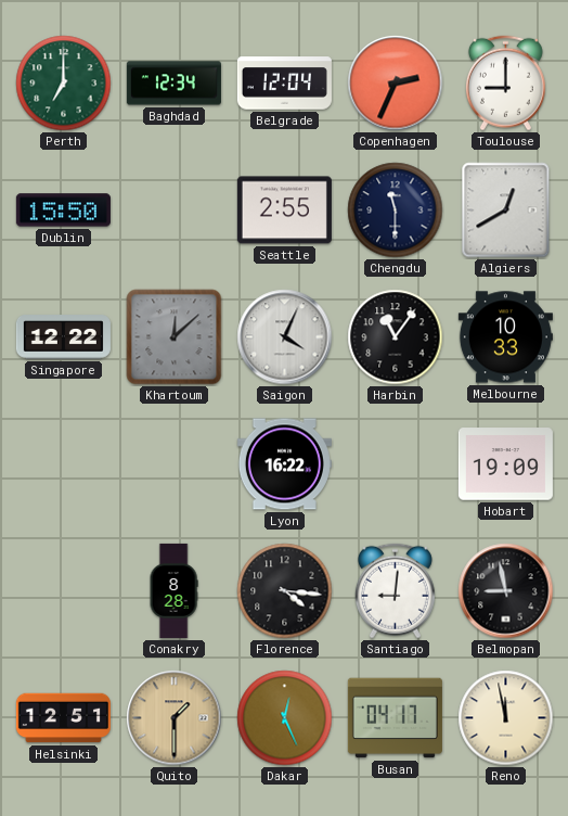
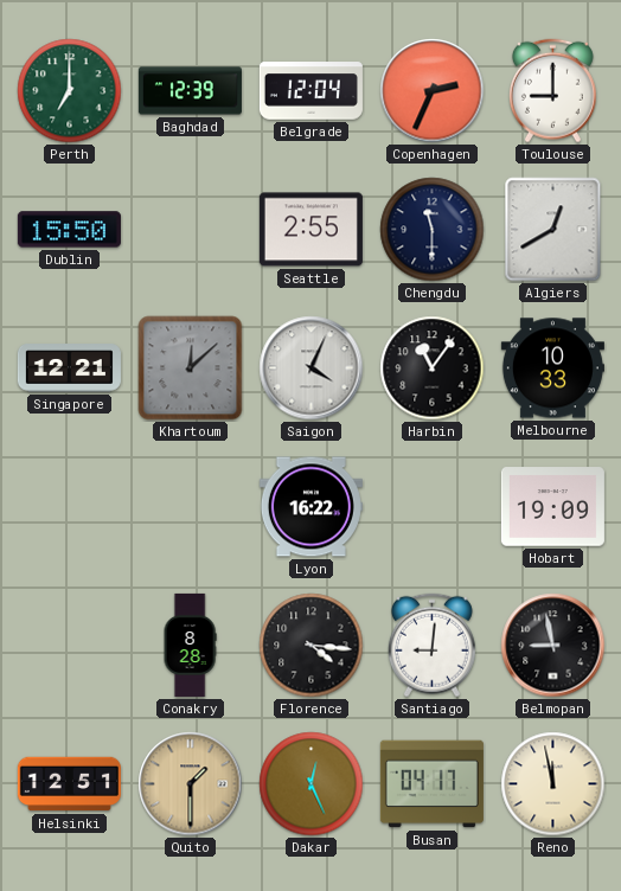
Baghdad: 12:34 -> 12:39 (190, 91)
Singapore: 12:22 -> 12:21 (69, 368)
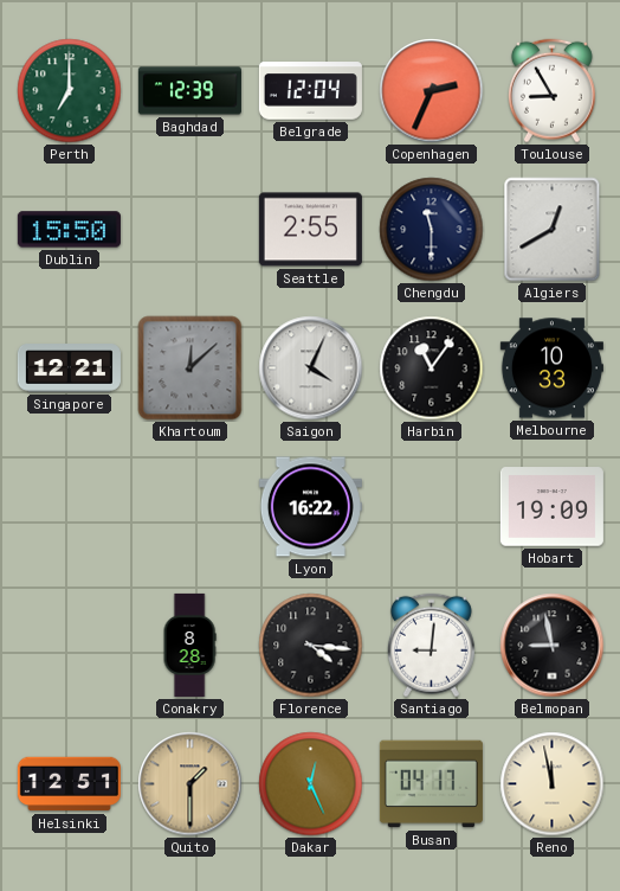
Toulouse: 9:00 -> 8:55 (551, 91)
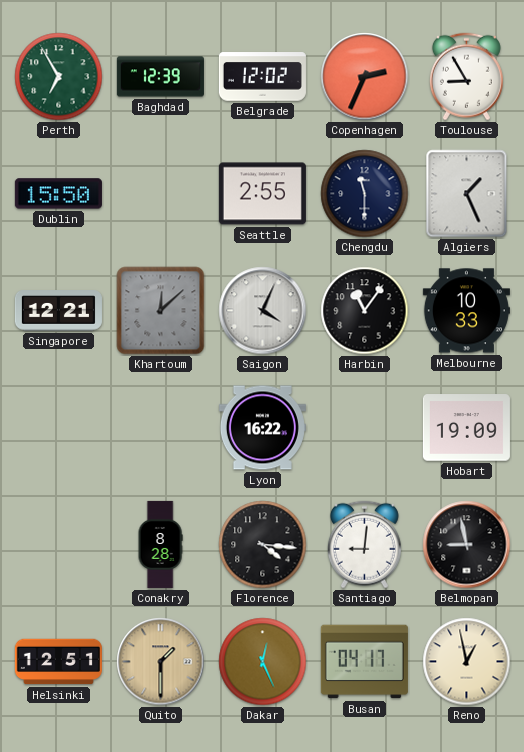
Perth: 7:00 -> 6:55 (59, 77)
Belgrade: 12:04 -> 12:02 (262, 77)
Algiers: 12:40 -> 1:26 (467, 194)
Reno: 11:58 -> 12:58 (467, 662)
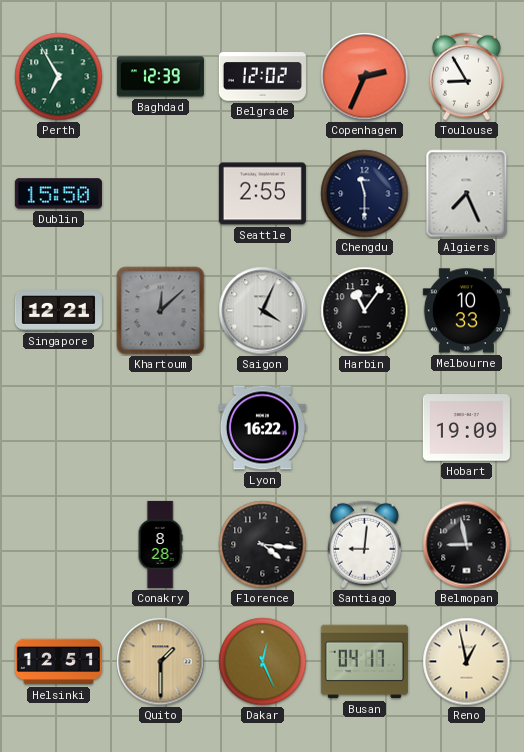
Algiers: 1:26 -> 7:26 (467, 194)
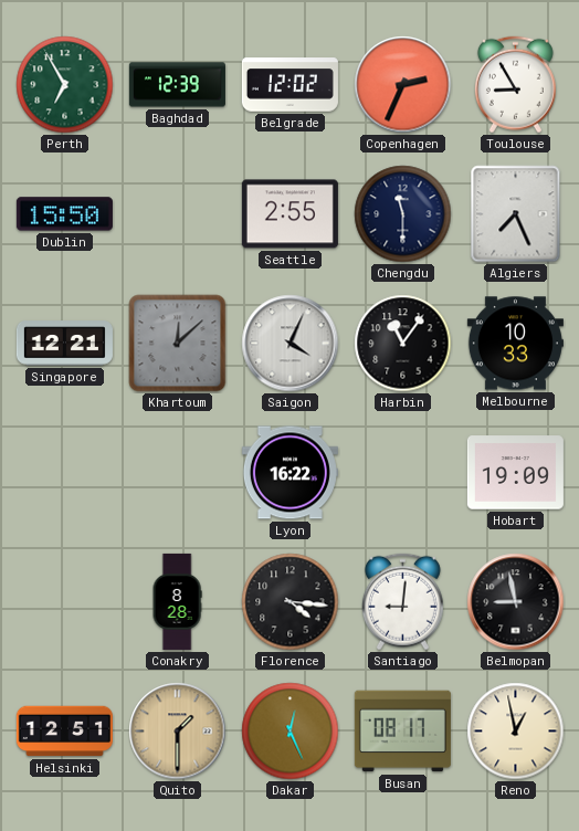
Busan: 04:17 -> 08:17 (402, 732)
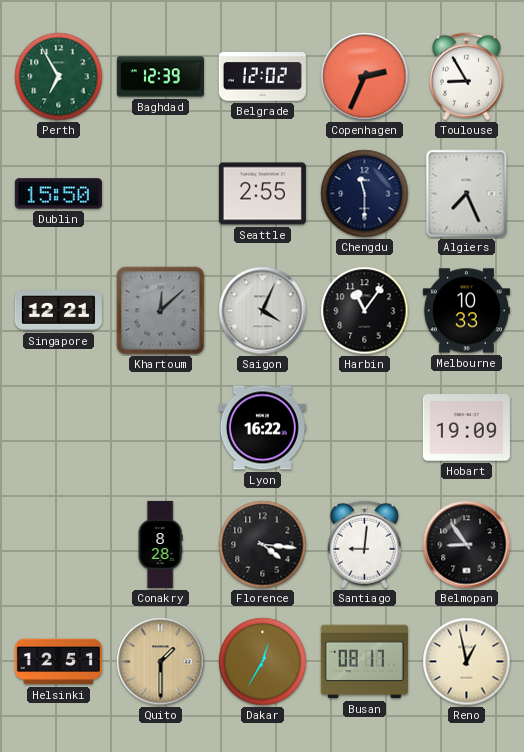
Belmopan: 8:58 -> 8:54 (467, 545)
Dakar: 12:26 -> 12:35 (263, 662)
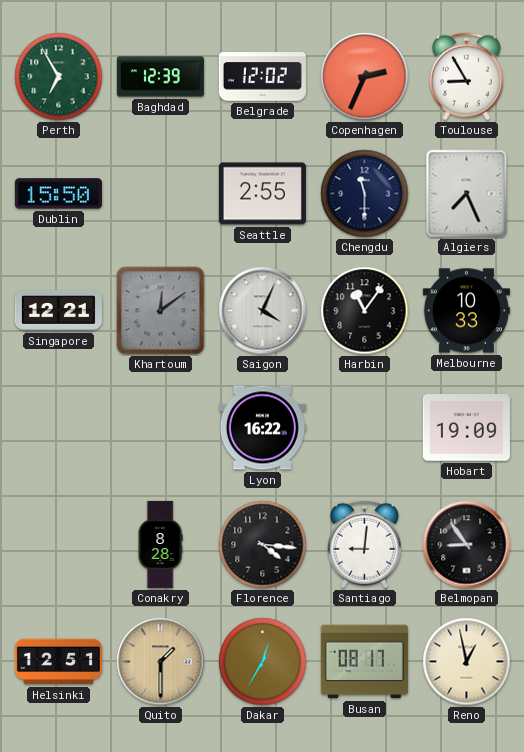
Khartoum: 12:08 -> 12:09 (161, 311)
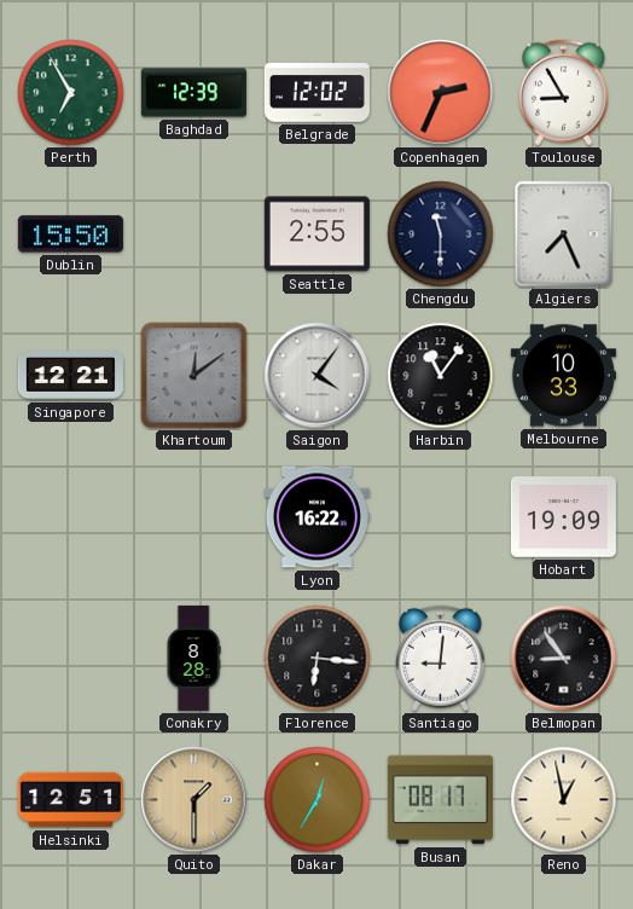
Saigon: 4:04 -> 4:06 (318, 376)
Florence: 4:16 -> 6:16 (318, 659)
